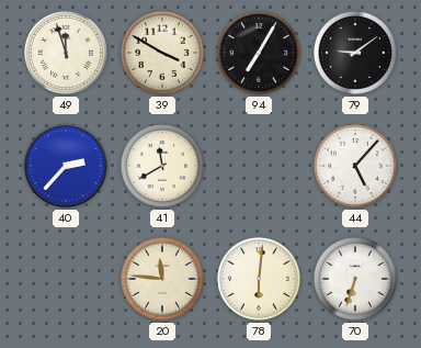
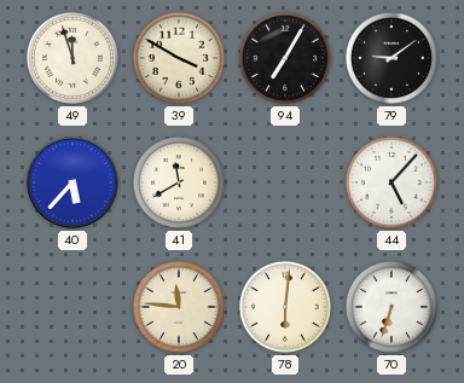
40: 2:37 -> 5:37 (72, 182)
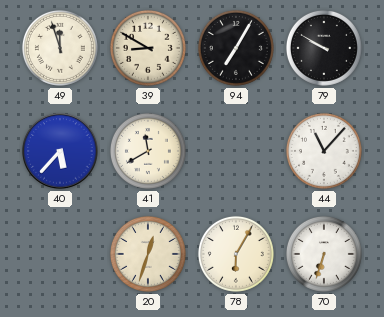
39: 3:50 -> 8:50 (148, 48)
79: 9:09 -> 9:50 (324, 48)
44: 5:07 -> 11:07 (324, 151)
20: 11:46 -> 12:33 (148, 254)
78: 6:01 -> 6:05 (236, 254)
